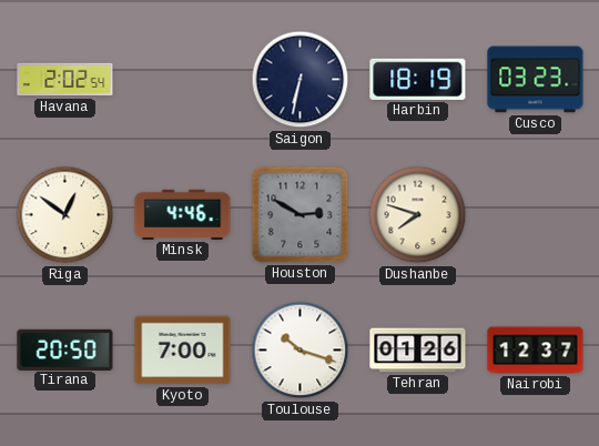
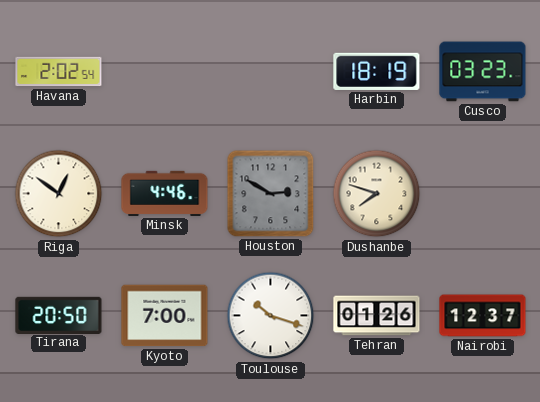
Saigon: 6:32 -> none (301, 80)
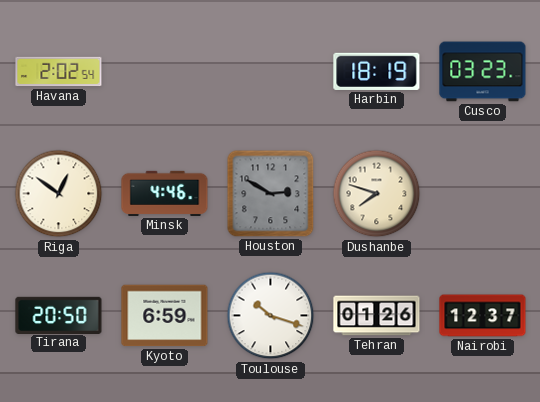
Kyoto: 7:00 -> 6:59 (165, 316)
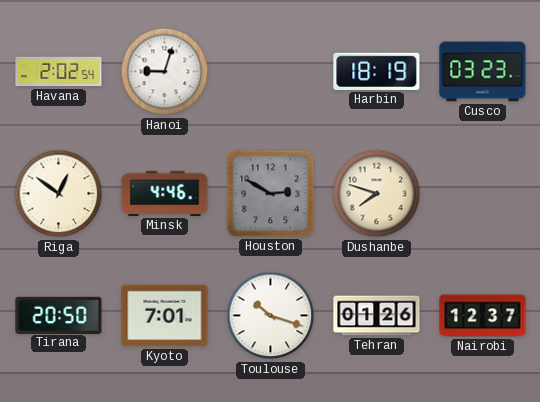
Hanoi: none -> 9:03 (165, 72)
Kyoto: 6:59 -> 7:01 (165, 316)
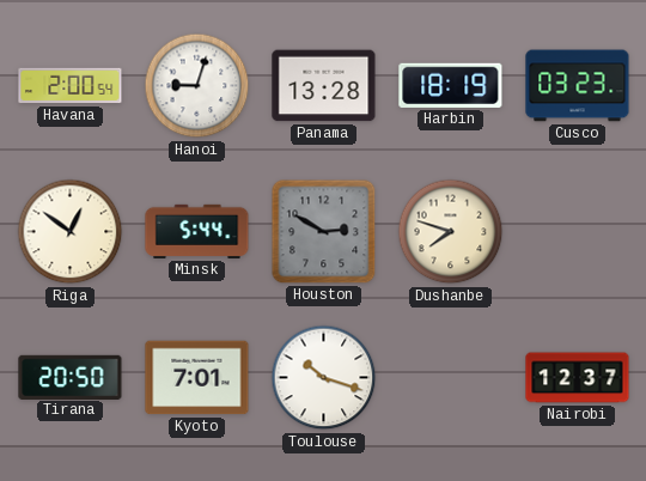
Havana: 2:02 -> 2:00 (71, 86)
Panama: none -> 13:28 (324, 86)
Minsk: 4:46 -> 5:44 (197, 231)
Tehran: 01:26 -> none (377, 316)
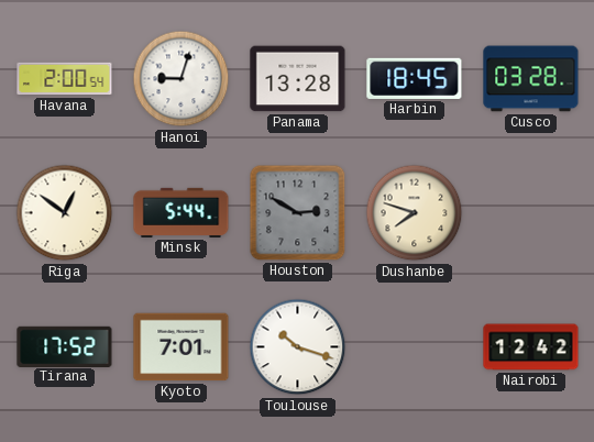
Harbin: 18:19 -> 18:45 (415, 78)
Cusco: 03:23 -> 03:28 (531, 79)
Tirana: 20:50 -> 17:52 (65, 346)
Nairobi: 12:37 -> 12:42 (531, 347)
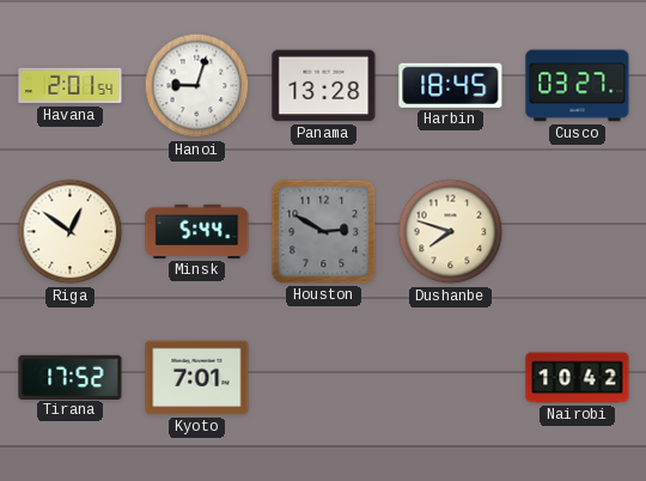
Havana: 2:00 -> 2:01 (71, 86)
Cusco: 03:28 -> 03:27 (578, 86)
Toulouse: 10:18 -> none (298, 347)
Nairobi: 12:42 -> 10:42 (578, 378)
